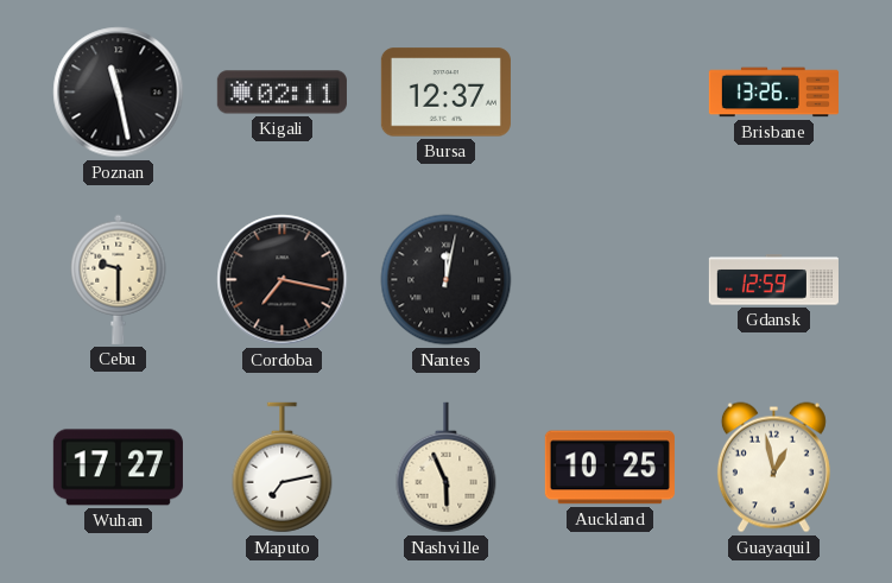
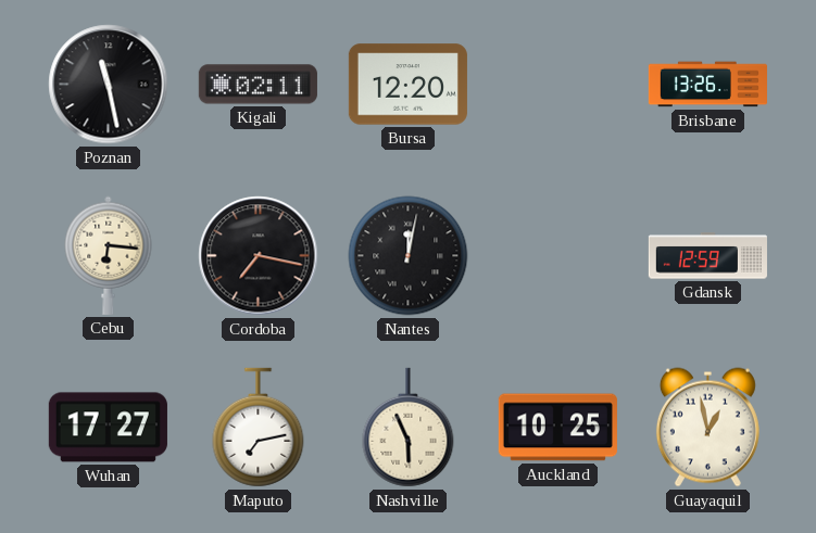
Bursa: 12:37 -> 12:20 (407, 85)
Cebu: 9:30 -> 6:16 (109, 255)
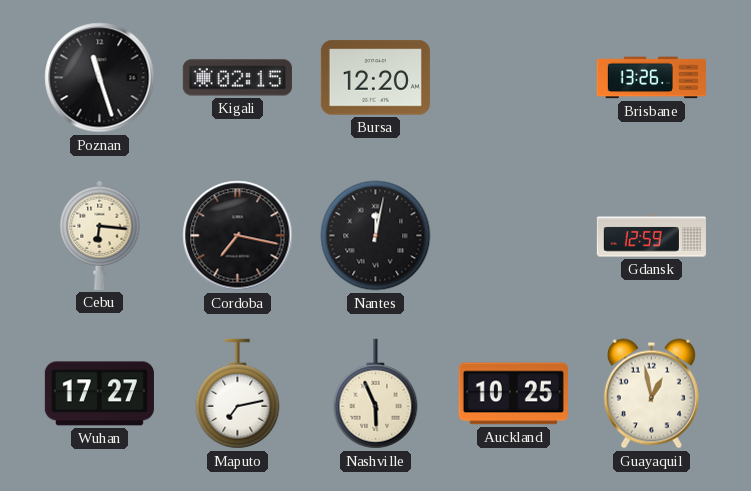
Poznan: 11:28 -> 11:27 (100, 78)
Kigali: 02:11 -> 02:15 (237, 78)
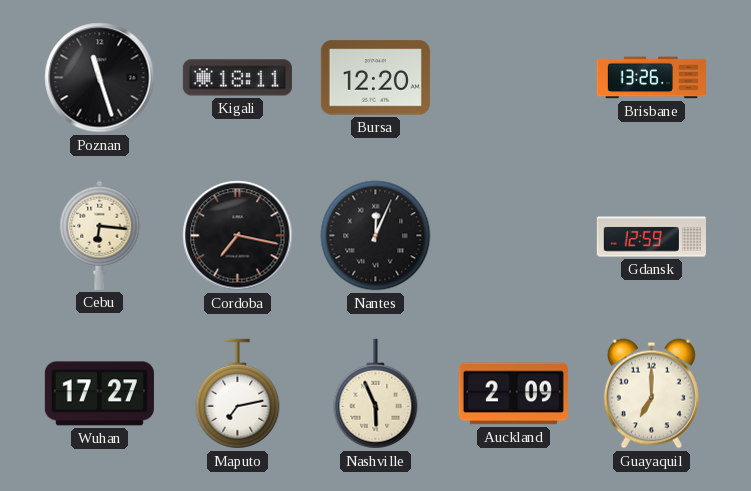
Kigali: 02:15 -> 18:11 (237, 78)
Nantes: 12:02 -> 12:04 (376, 236)
Auckland: 10:25 -> 2:09 (513, 394)
Guayaquil: 12:58 -> 7:00 (651, 394)
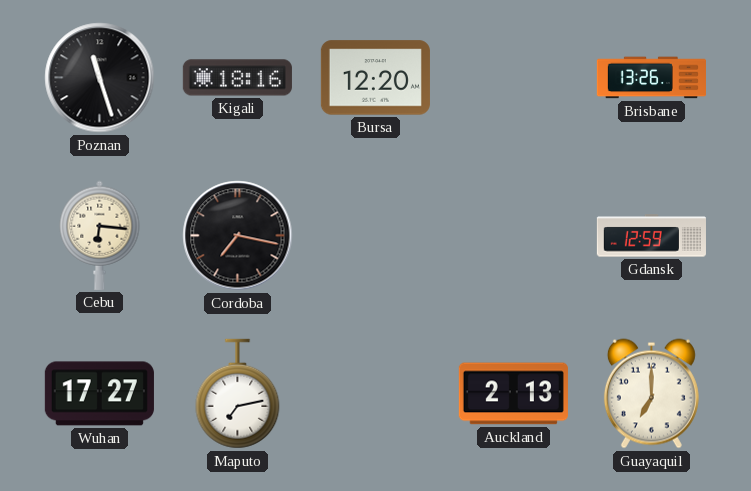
Kigali: 18:11 -> 18:16 (237, 78)
Nantes: 12:04 -> none (376, 236)
Nashville: 5:56 -> none (376, 394)
Auckland: 2:09 -> 2:13 (513, 394)
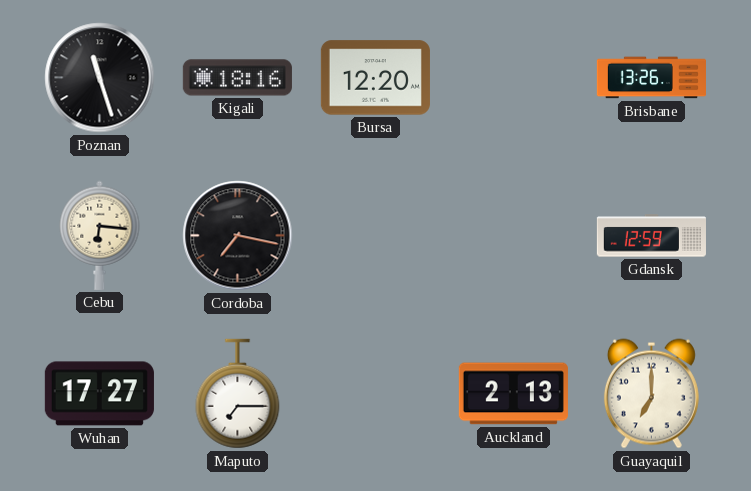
Maputo: 7:13 -> 7:15 (238, 394)
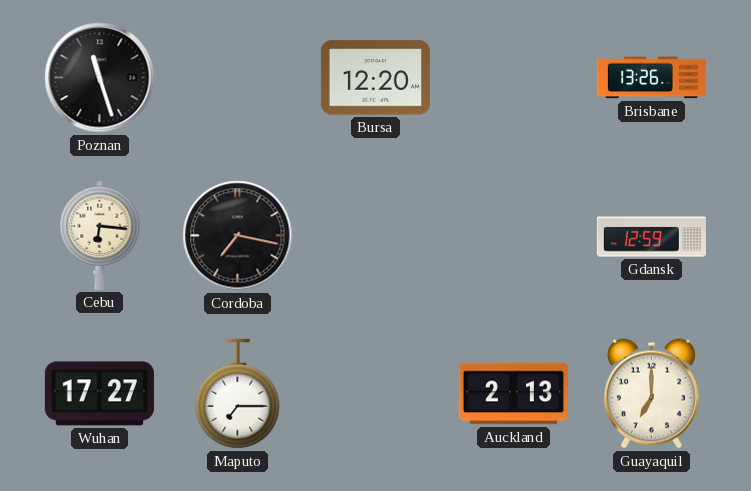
Kigali: 18:16 -> none (237, 78)
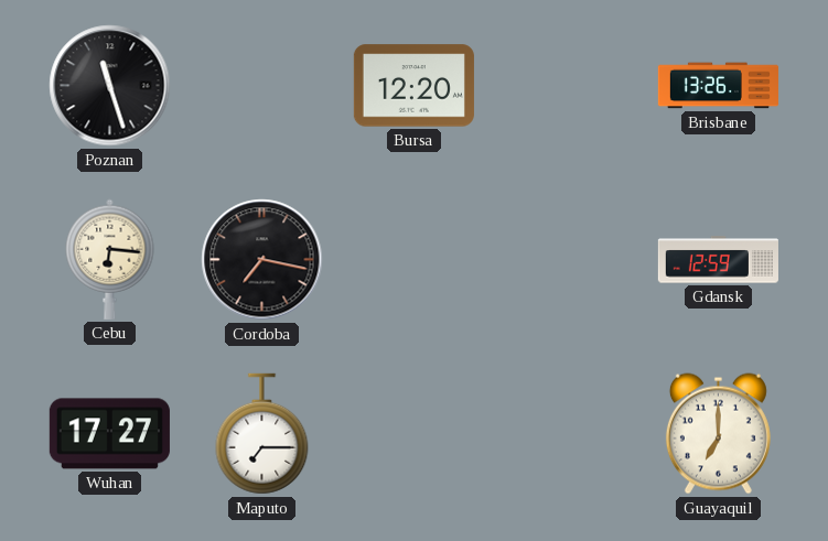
Auckland: 2:13 -> none (513, 394)
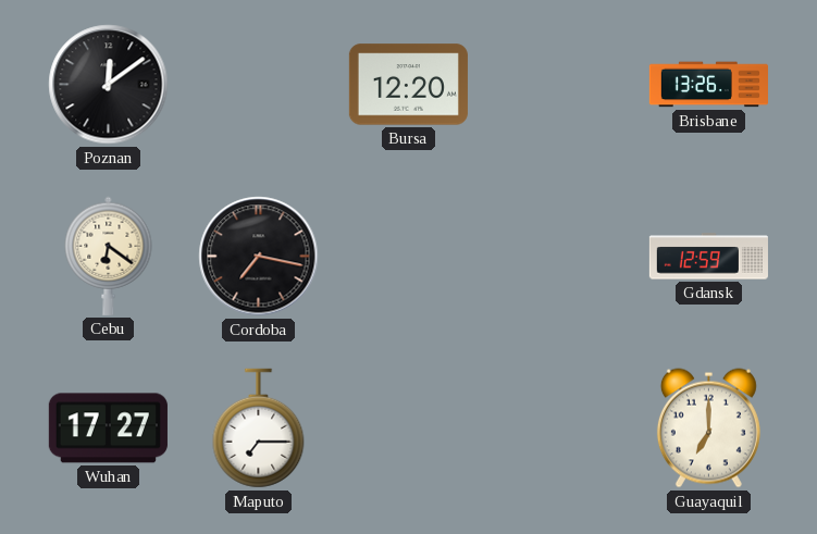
Poznan: 11:27 -> 12:09 (109, 85)
Cebu: 6:16 -> 6:21 (109, 256)
